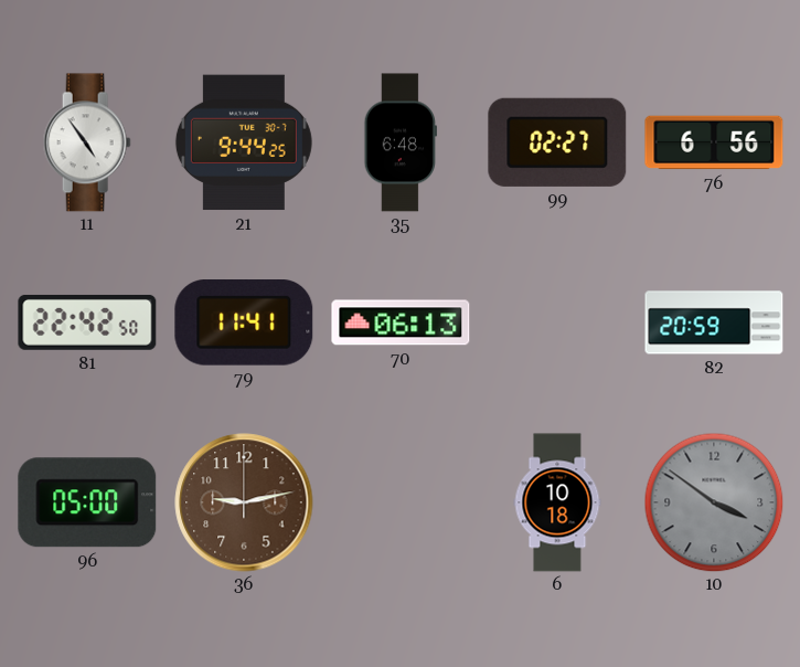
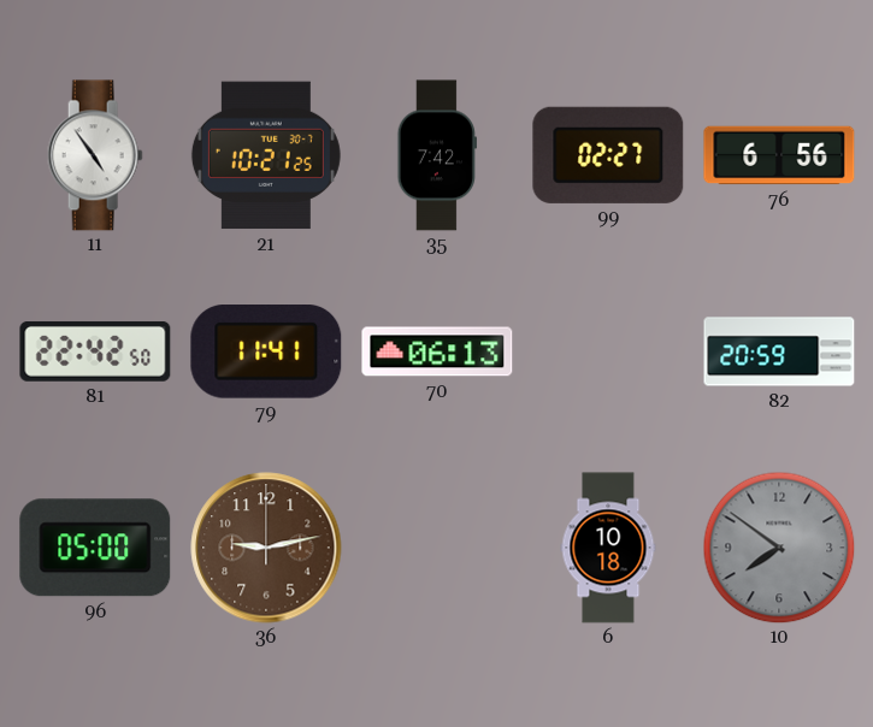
21: 9:44 -> 10:21 (266, 155)
35: 6:48 -> 7:42 (437, 155)
10: 3:51 -> 7:51 (779, 548)
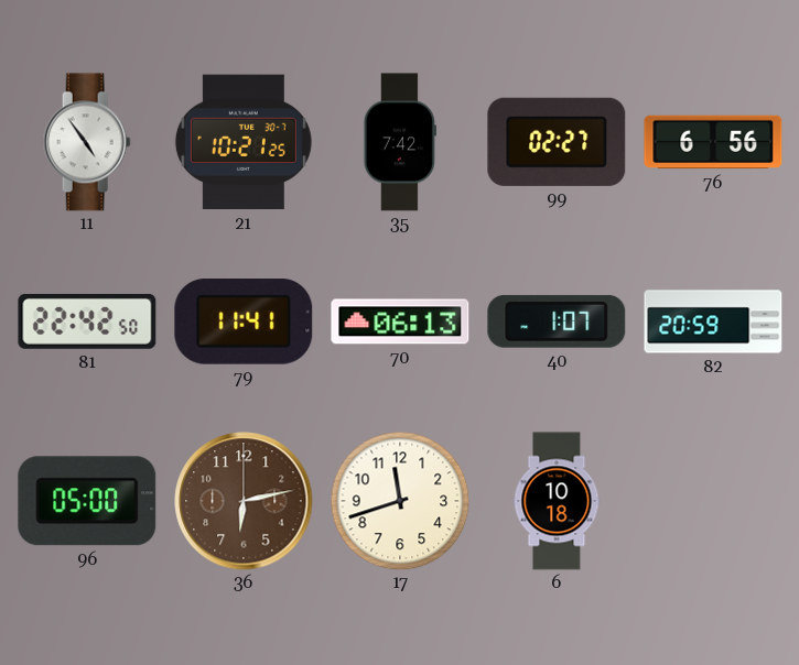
40: none -> 1:07 (557, 321)
36: 9:13 -> 6:13 (244, 501)
17: none -> 11:42 (400, 501)
10: 7:51 -> none (779, 548)
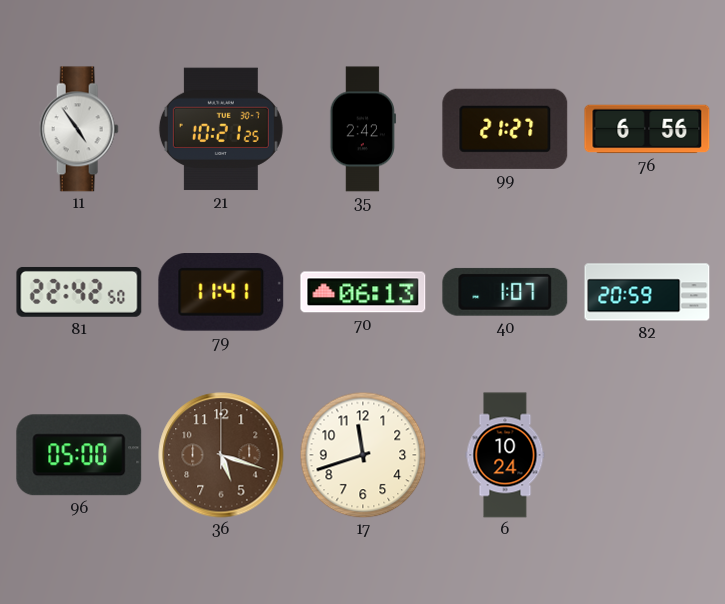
35: 7:42 -> 2:42 (363, 129)
99: 02:27 -> 21:27 (505, 129)
36: 6:13 -> 5:18 (221, 455)
6: 10:18 -> 10:24 (505, 455)
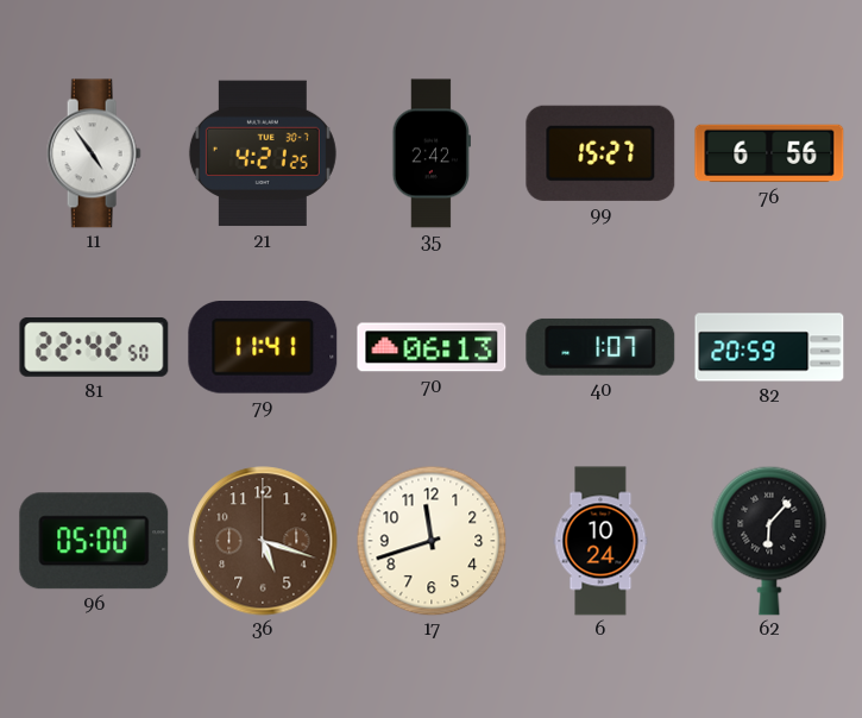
21: 10:21 -> 4:21 (263, 153)
99: 21:27 -> 15:27 (600, 153)
62: none -> 6:07 (769, 541)
